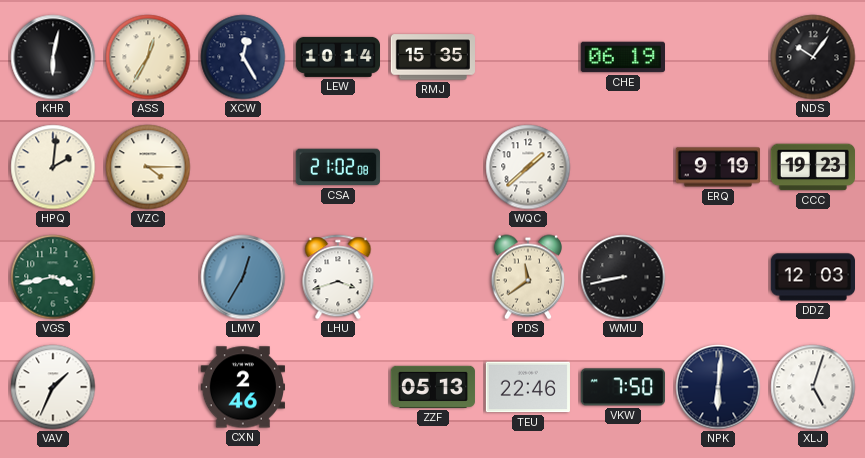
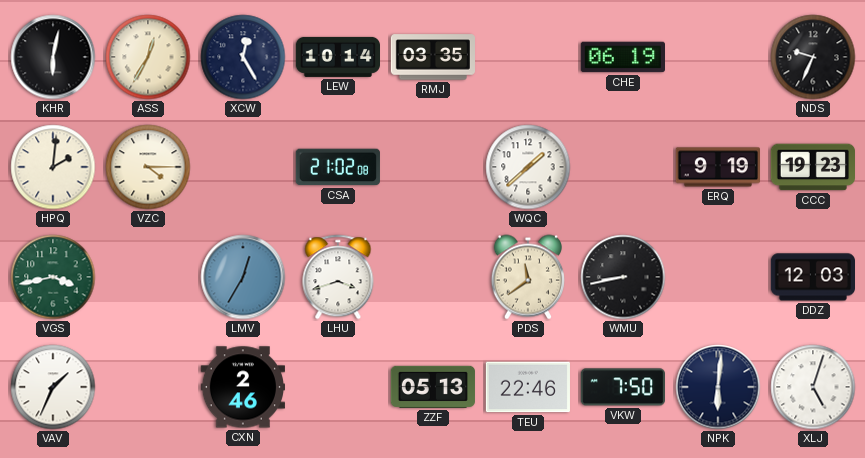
RMJ: 15:35 -> 03:35 (432, 57)
NDS: 10:06 -> 9:34 (813, 57)
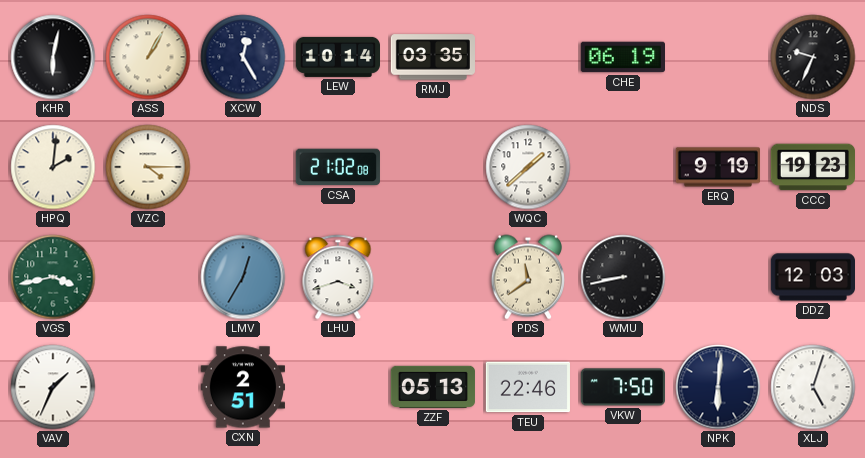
ASS: 12:35 -> 1:05 (148, 57)
CXN: 2:46 -> 2:51 (242, 387)
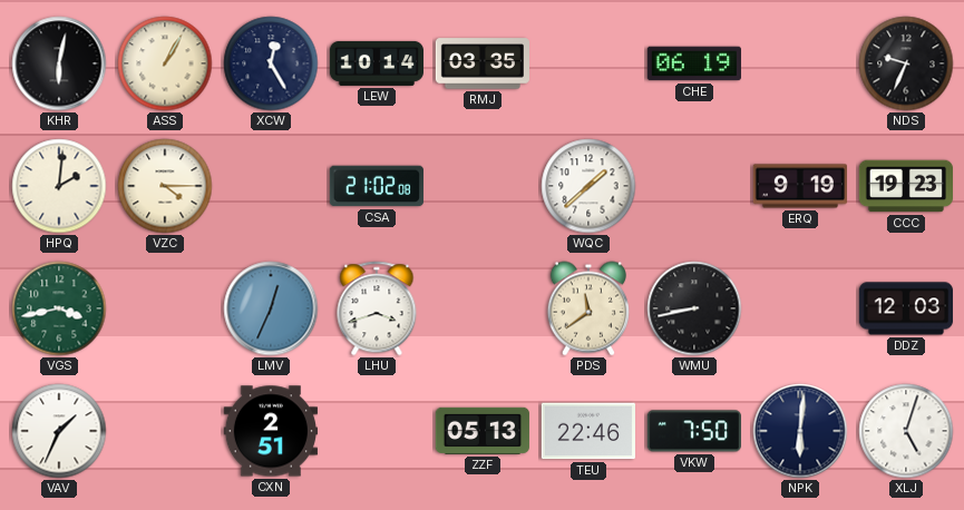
LMV: 12:35 -> 12:34 (271, 308)
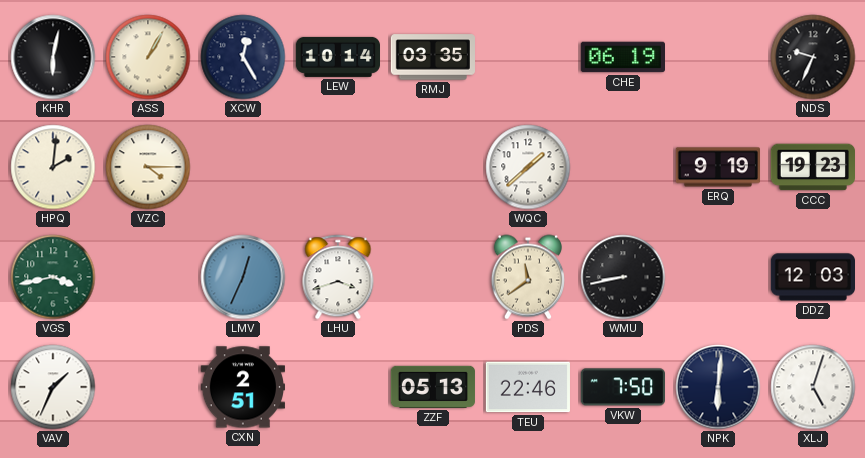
CSA: 21:02 -> none (377, 186)
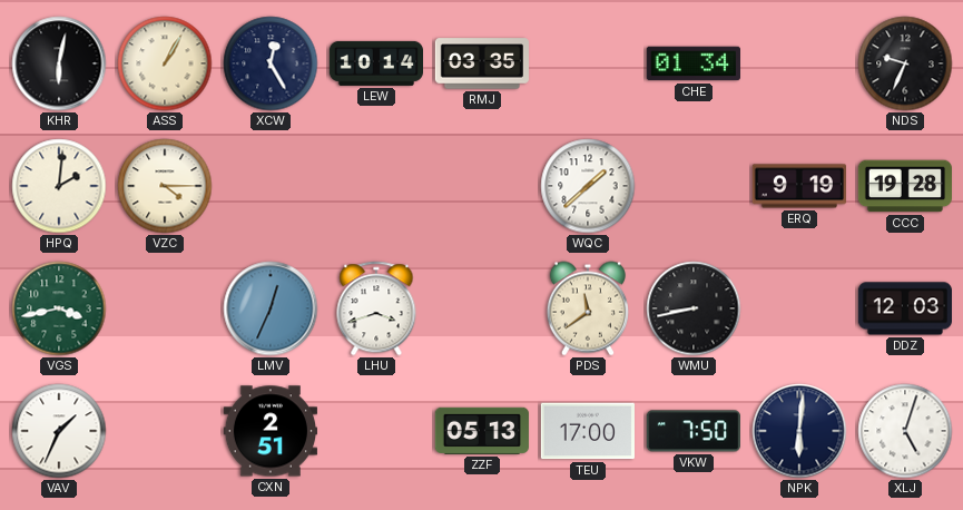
CHE: 06:19 -> 01:34 (692, 63)
CCC: 19:23 -> 19:28 (904, 186)
TEU: 22:46 -> 17:00 (588, 431)
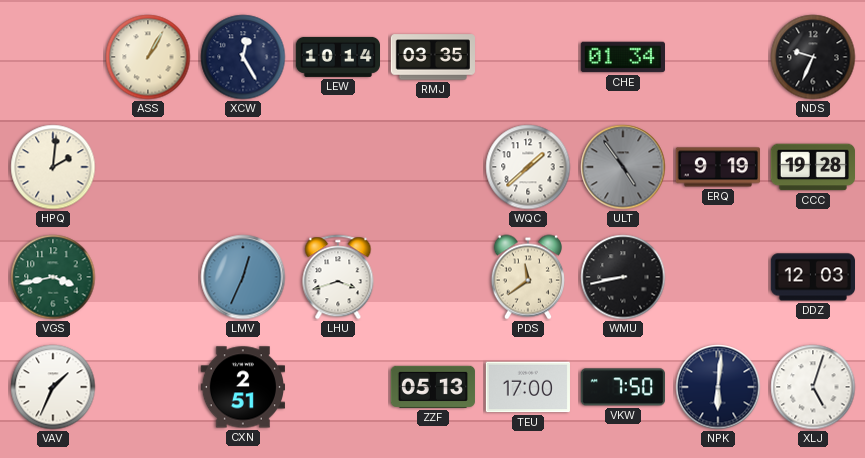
KHR: 6:02 -> none (59, 63)
VZC: 4:15 -> none (165, 186)
ULT: none -> 4:54 (623, 167)
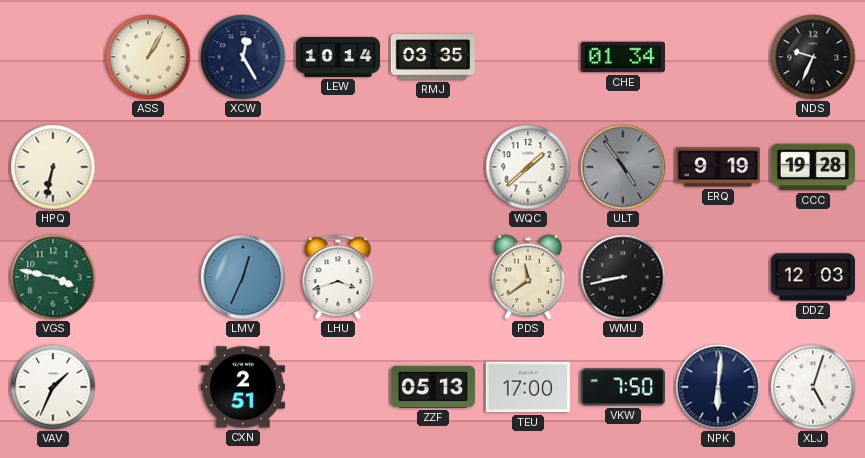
HPQ: 2:01 -> 6:32 (53, 167)
VGS: 3:43 -> 3:47 (53, 277)
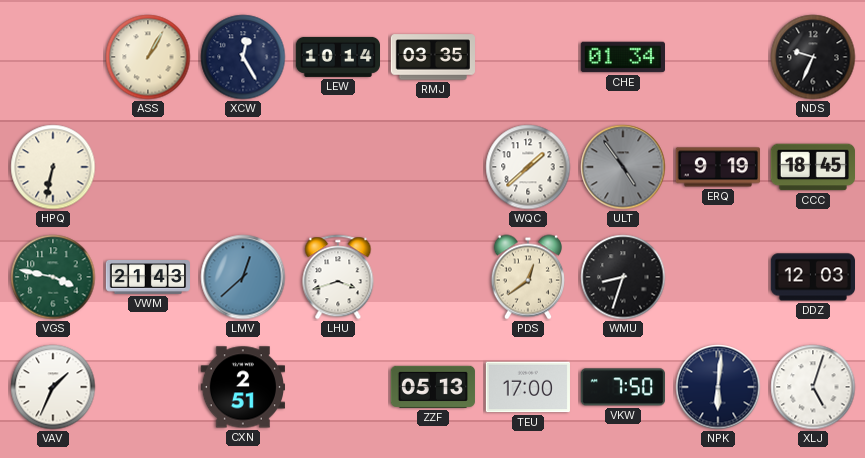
CCC: 19:28 -> 18:45 (812, 167)
VWM: none -> 21:43 (147, 278)
LMV: 12:34 -> 12:38 (243, 277)
PDS: 11:39 -> 12:39 (528, 277)
WMU: 8:43 -> 8:33 (623, 277)
